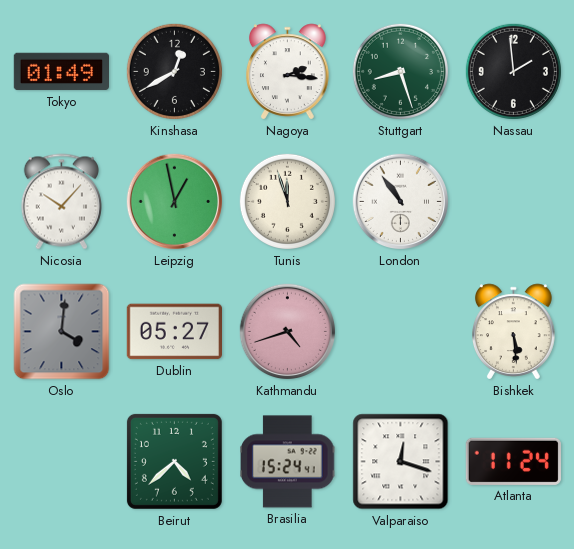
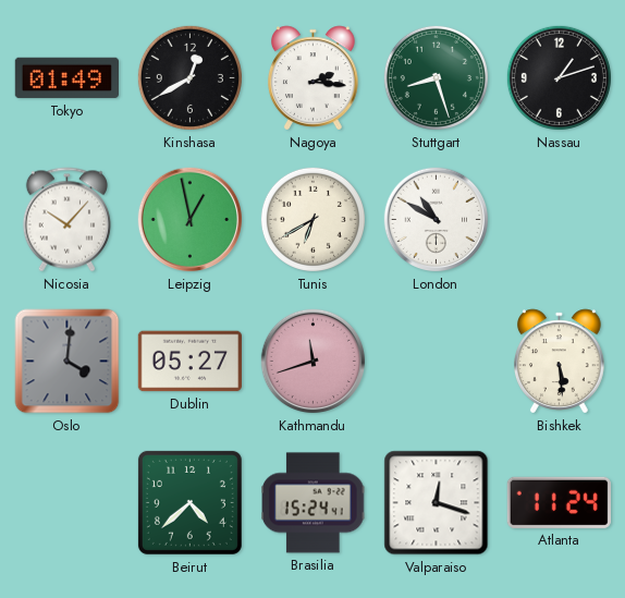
Nassau: 1:59 -> 1:12 (559, 77)
Tunis: 11:57 -> 6:40 (312, 219)
London: 10:54 -> 10:50 (437, 220)
Kathmandu: 4:42 -> 11:42 (314, 362)
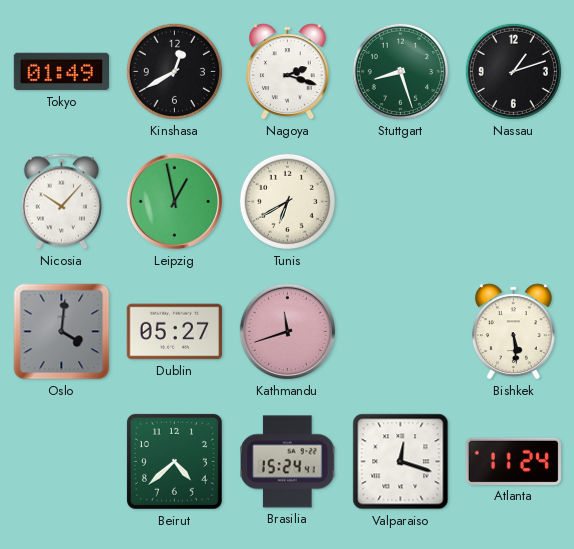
Nagoya: 2:16 -> 2:18 (288, 72)
London: 10:50 -> none (437, 220)
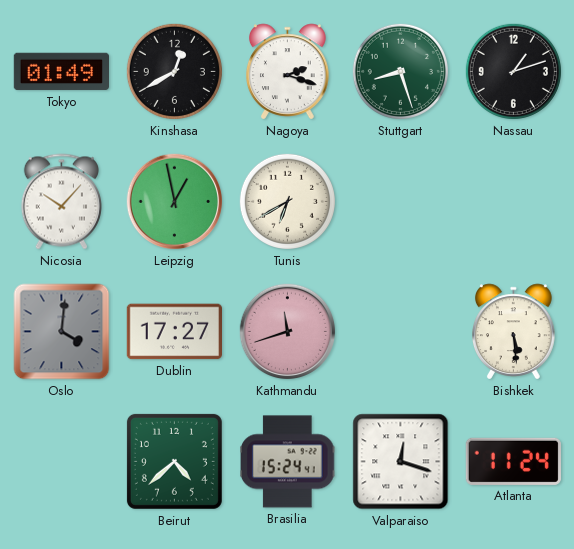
Dublin: 05:27 -> 17:27 (174, 332)
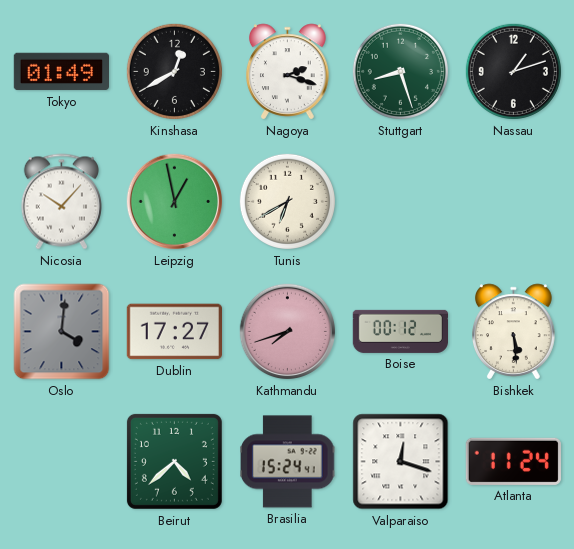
Kathmandu: 11:42 -> 7:42 (288, 332)
Boise: none -> 00:12 (400, 331)
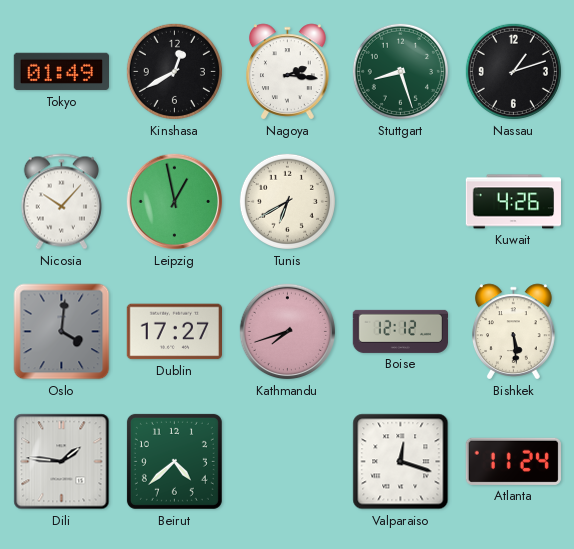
Nagoya: 2:18 -> 2:16 (288, 72)
Kuwait: none -> 4:26 (513, 202)
Boise: 00:12 -> 12:12 (400, 331)
Dili: none -> 1:46 (62, 462)
Brasilia: 15:24 -> none (288, 462)
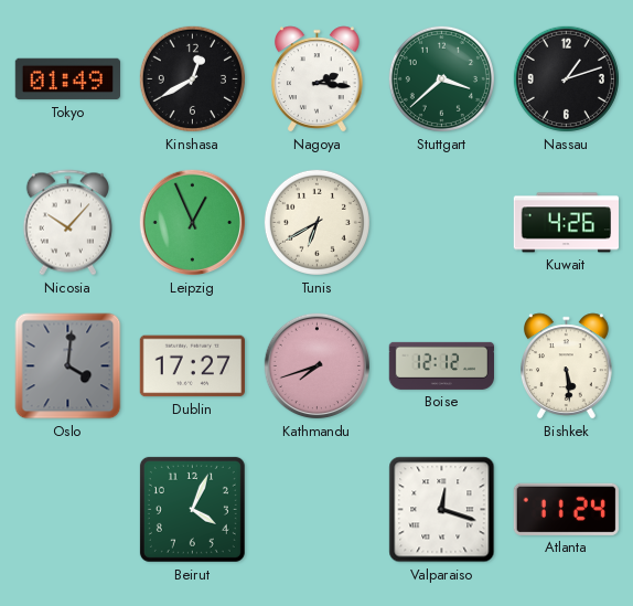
Stuttgart: 8:27 -> 3:38 (441, 78)
Leipzig: 12:58 -> 12:56 (193, 223)
Dili: 1:46 -> none (62, 462)
Beirut: 4:38 -> 4:04 (192, 509)
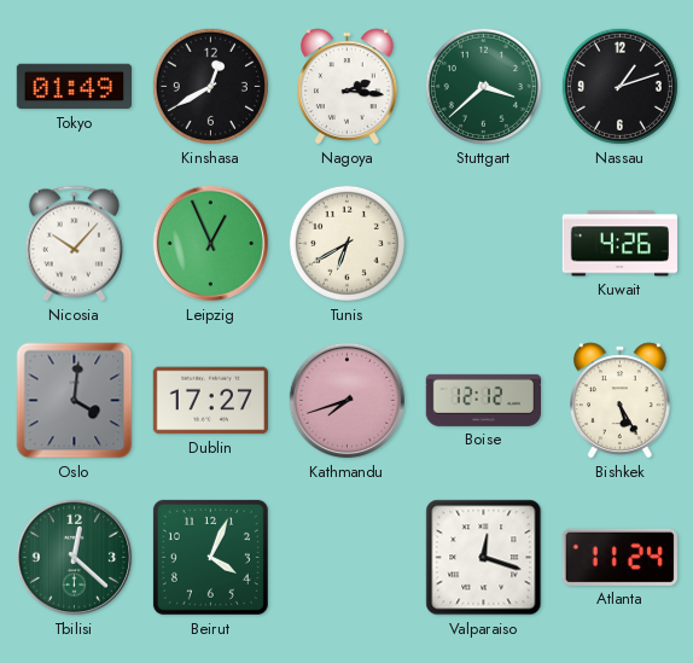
Bishkek: 5:29 -> 5:25 (621, 401)
Tbilisi: none -> 12:22 (75, 558)
